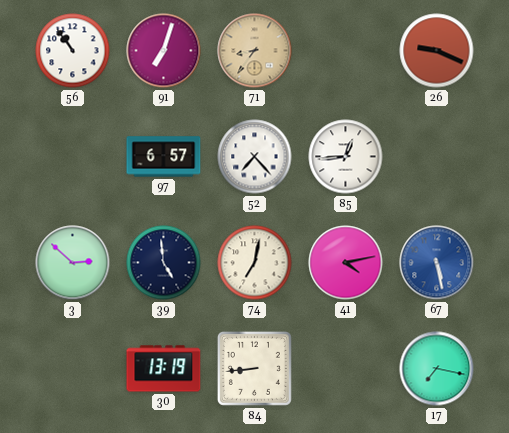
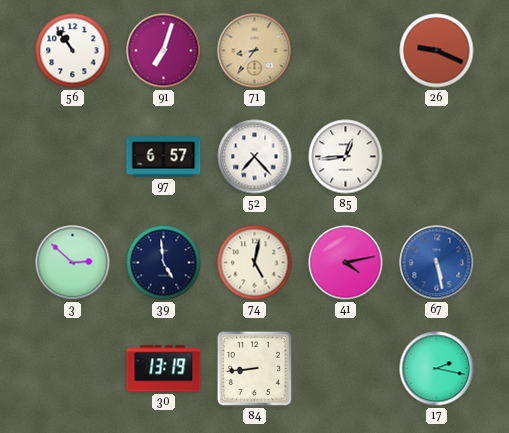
74: 7:02 -> 5:02 (255, 263)
17: 7:17 -> 2:17 (437, 369)
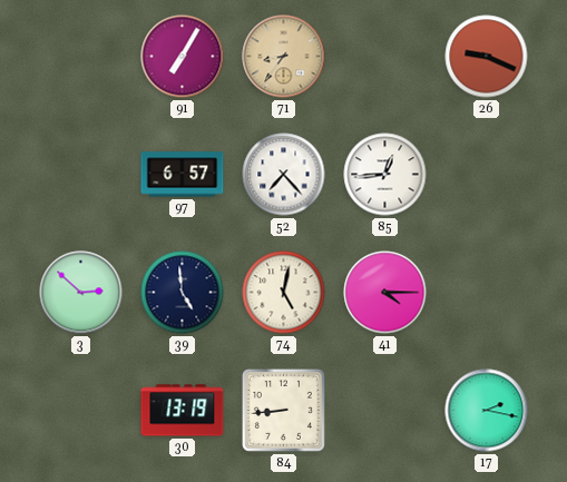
56: 10:54 -> none (73, 51)
91: 7:03 -> 7:05 (183, 57)
41: 4:13 -> 4:15 (385, 293)
67: 5:28 -> none (437, 263)
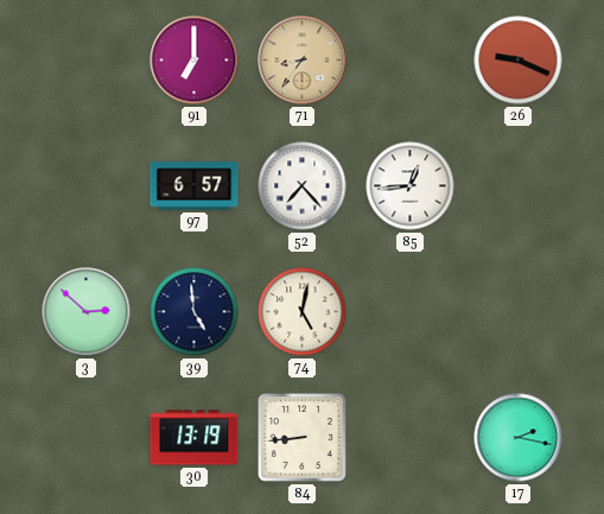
91: 7:05 -> 7:00 (195, 61)
41: 4:15 -> none (385, 293)
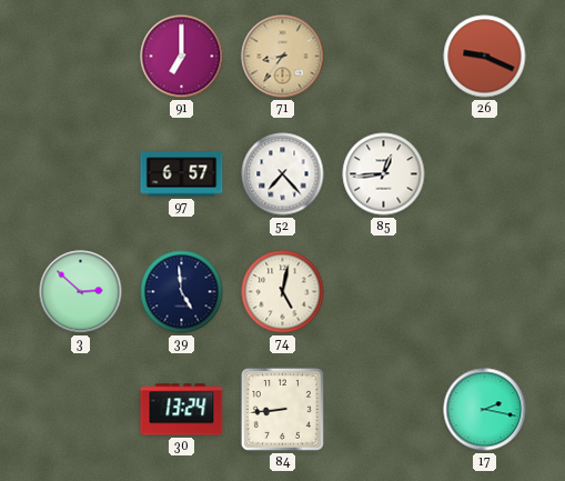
30: 13:19 -> 13:24 (182, 410)
